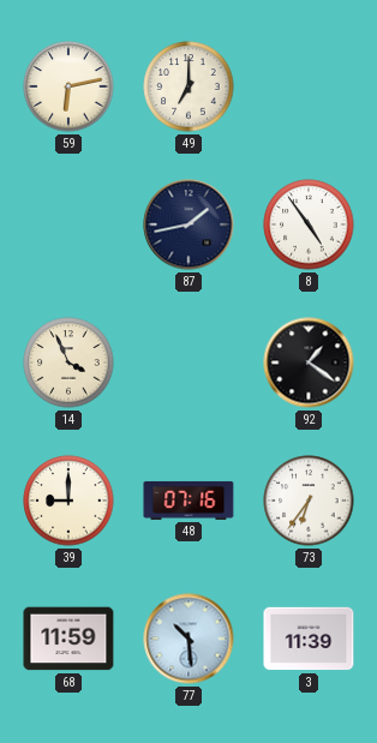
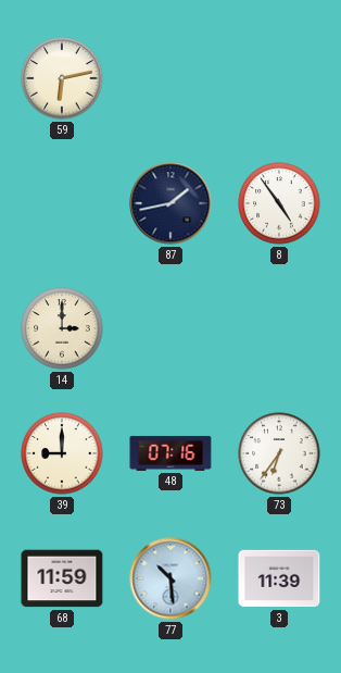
49: 7:00 -> none (188, 86)
14: 3:56 -> 3:00 (62, 328)
92: 1:21 -> none (309, 362)
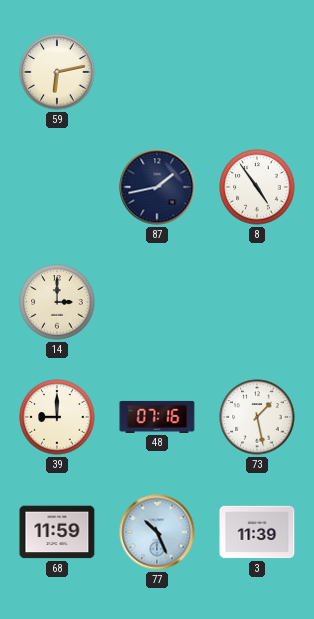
73: 6:36 -> 1:28 (257, 417)
77: 10:29 -> 10:26 (157, 532)
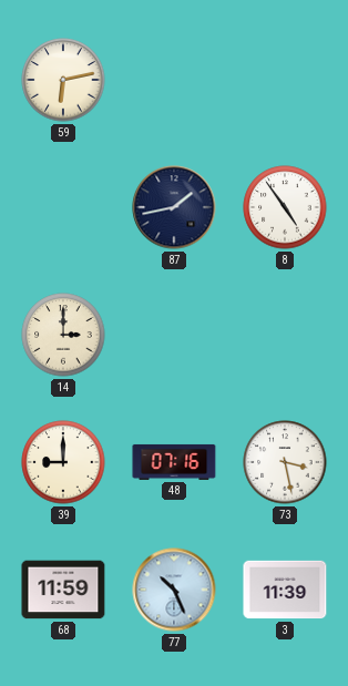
73: 1:28 -> 3:28 (285, 462)
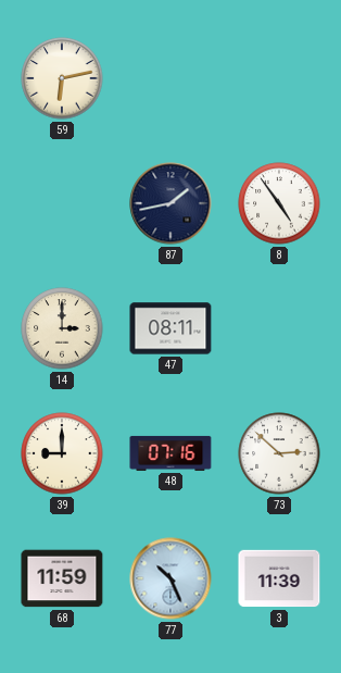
47: none -> 08:11 (171, 328)
73: 3:28 -> 2:52 (279, 453)
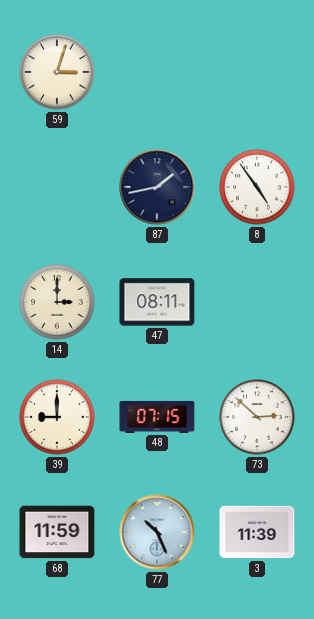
59: 6:13 -> 3:03 (57, 72)
48: 07:16 -> 07:15 (157, 417)
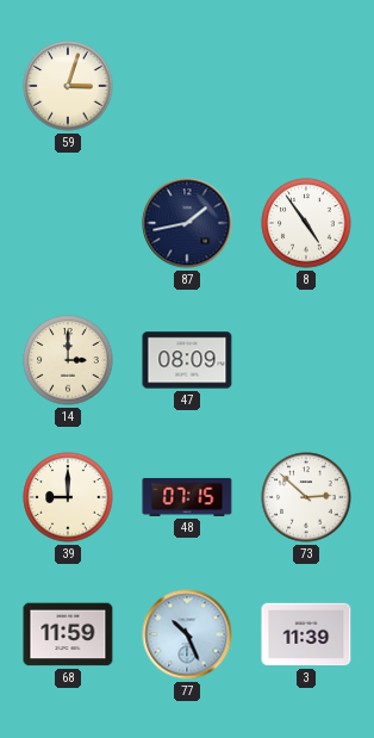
47: 08:11 -> 08:09 (187, 360)
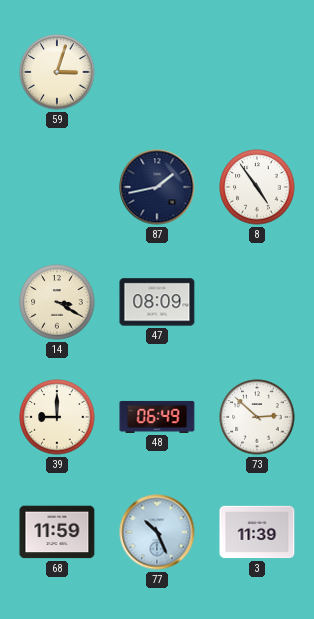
14: 3:00 -> 3:20 (57, 302)
48: 07:15 -> 06:49 (157, 417)
